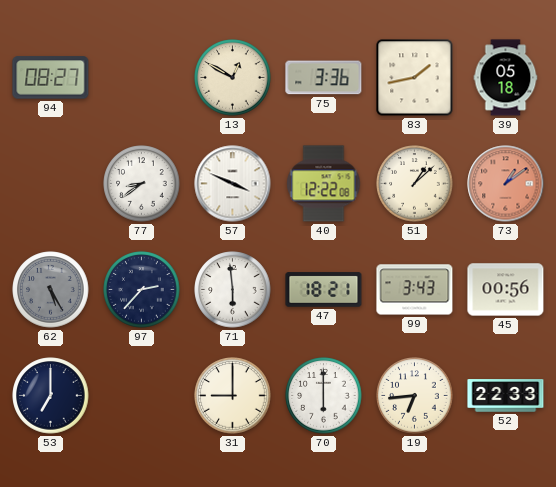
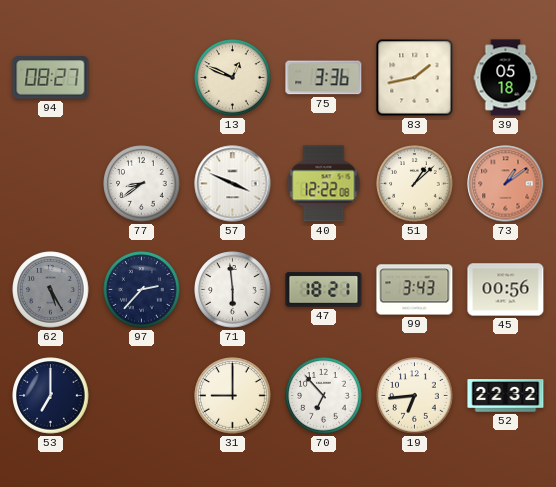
13: 12:50 -> 12:49 (233, 78)
70: 6:00 -> 6:53 (324, 396)
52: 22:33 -> 22:32 (506, 396)
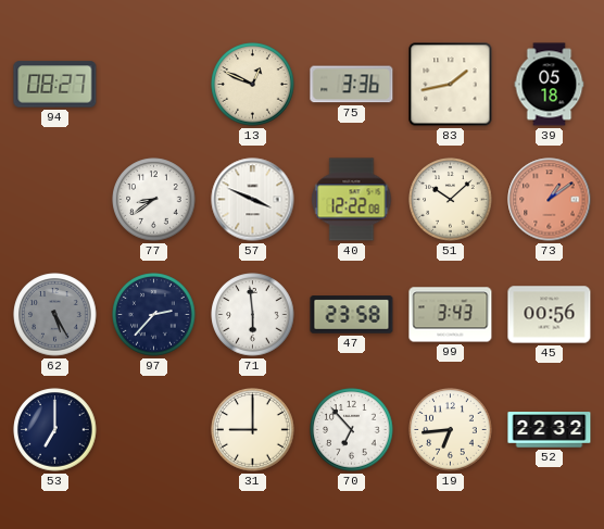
51: 1:08 -> 10:08 (451, 200)
47: 18:21 -> 23:58 (352, 315)
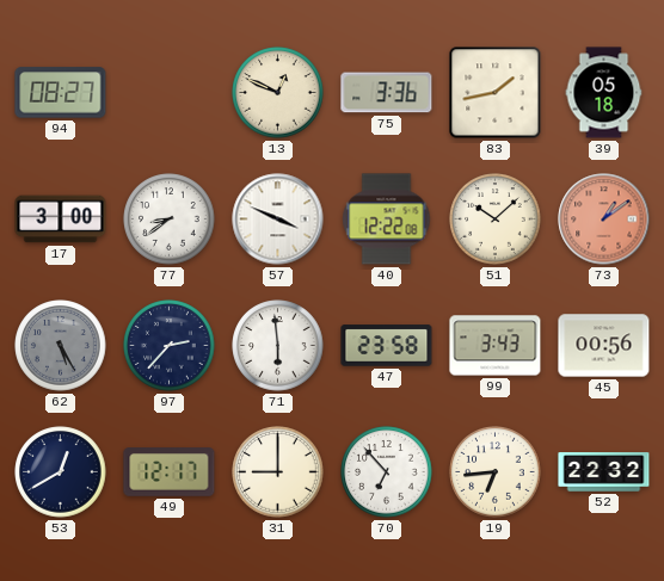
17: none -> 3:00 (61, 220)
53: 7:00 -> 12:40 (61, 472)
49: none -> 12:17 (170, 472)
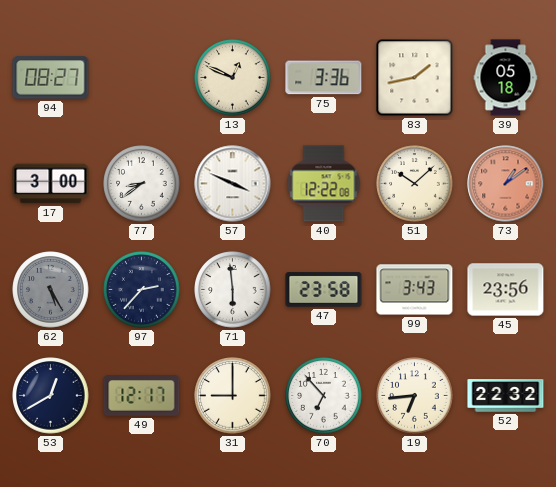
45: 00:56 -> 23:56 (506, 290)
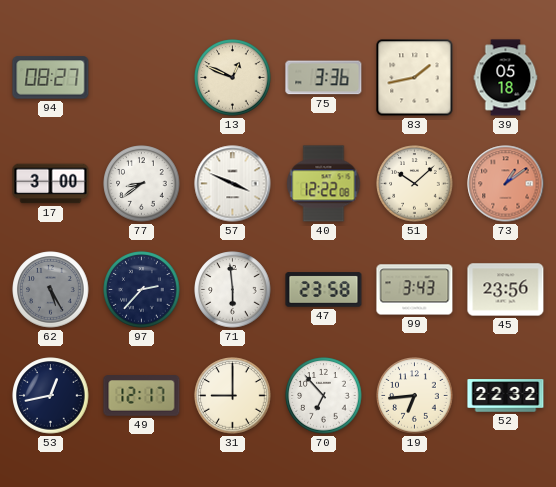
53: 12:40 -> 12:43 (51, 396)
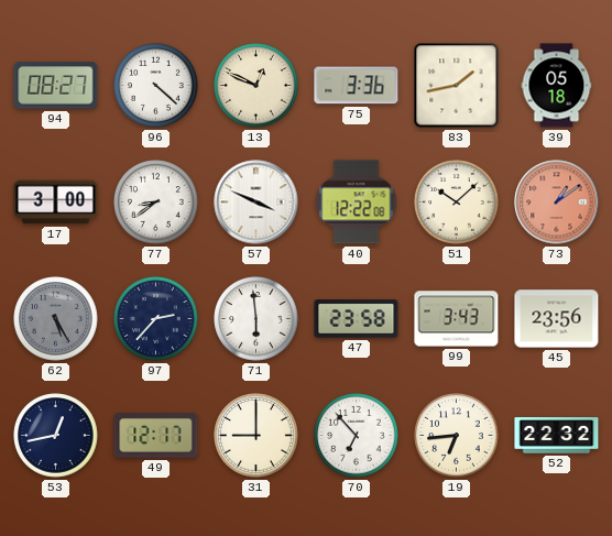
96: none -> 4:22 (156, 86)
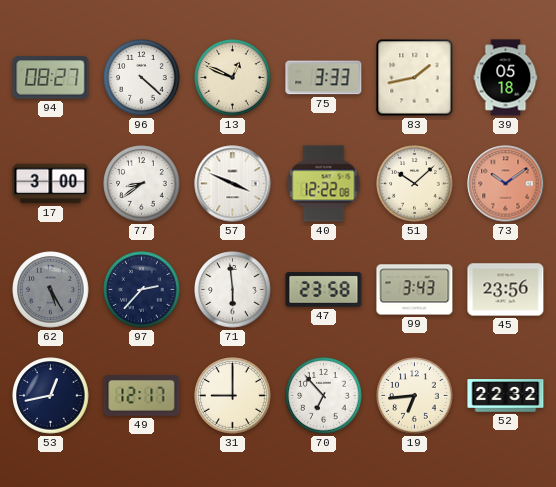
75: 3:36 -> 3:33 (324, 78)
73: 1:09 -> 10:09 (506, 184)
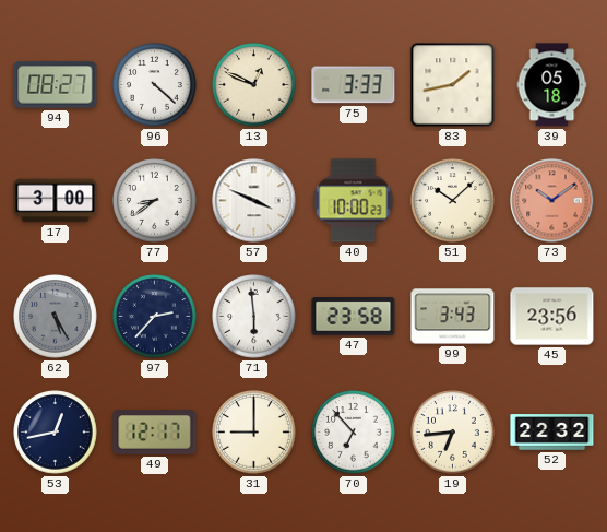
40: 12:22 -> 10:00 (354, 201)
